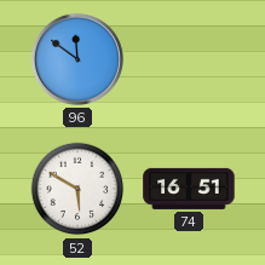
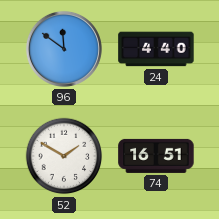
24: none -> 4:40 (156, 49)
52: 5:50 -> 1:50 (64, 156)
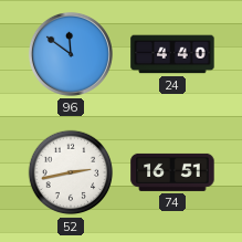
52: 1:50 -> 2:43 (71, 172)
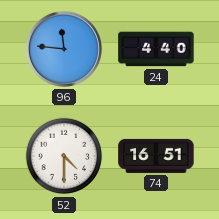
96: 11:51 -> 11:46 (64, 49)
52: 2:43 -> 4:30 (64, 156)
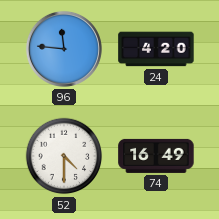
24: 4:40 -> 4:20 (156, 49)
74: 16:51 -> 16:49 (156, 156)
